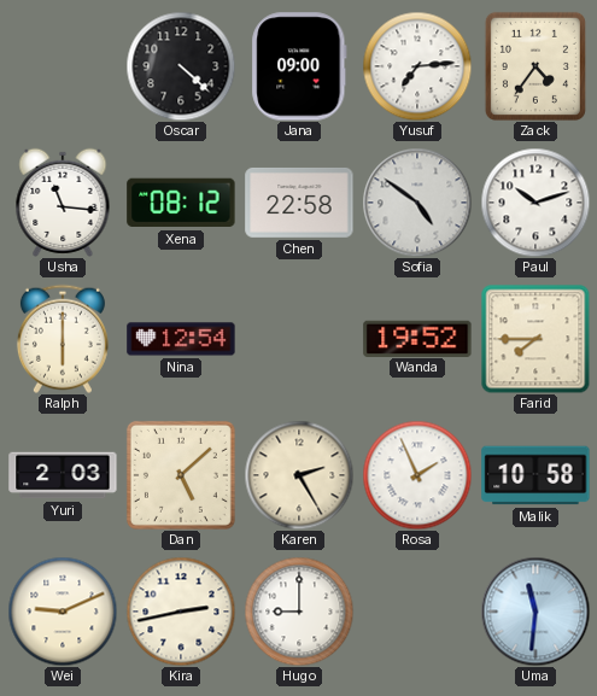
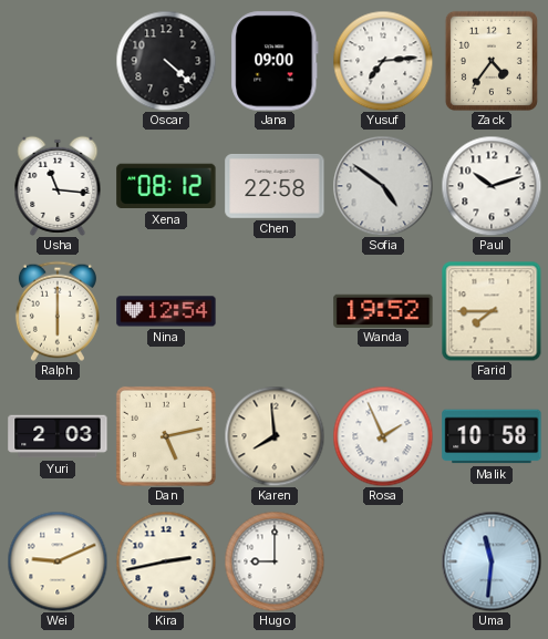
Dan: 5:08 -> 5:13 (166, 436)
Karen: 2:25 -> 7:59 (275, 436)
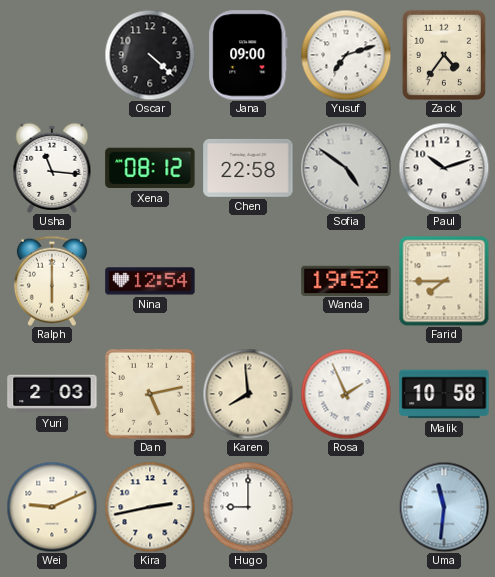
Yusuf: 7:14 -> 7:12 (346, 55)
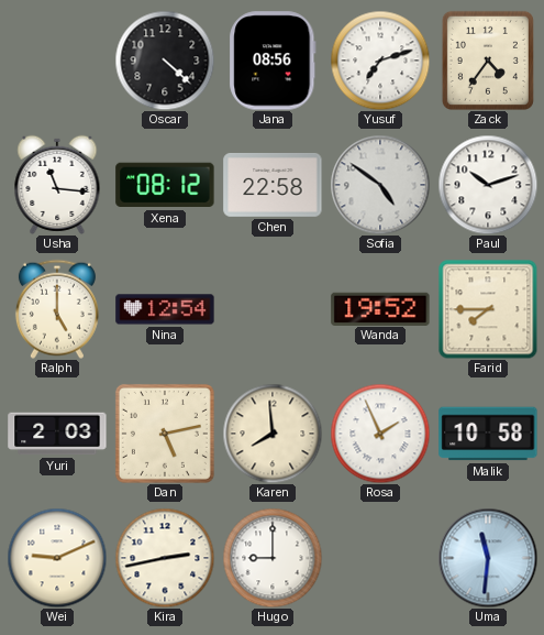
Jana: 09:00 -> 08:56 (273, 61)
Ralph: 6:00 -> 5:00 (57, 309)
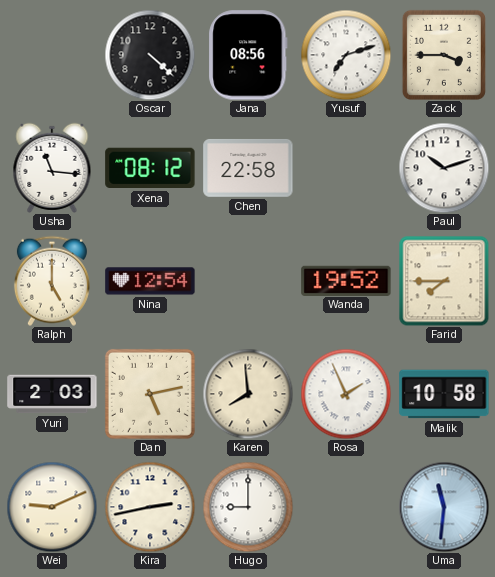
Zack: 4:36 -> 3:45 (444, 55)
Sofia: 4:51 -> none (380, 185)
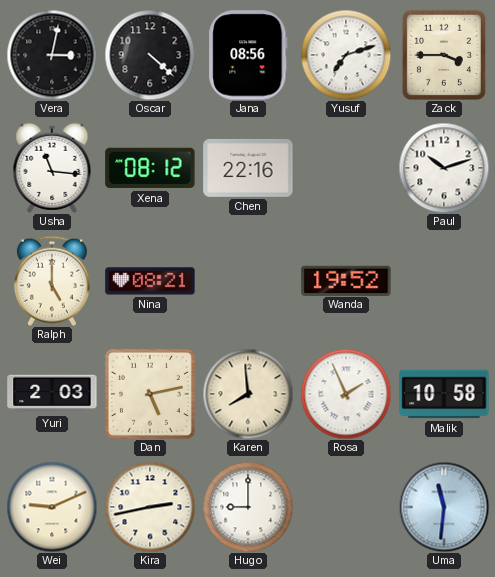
Vera: none -> 3:02 (52, 55)
Chen: 22:58 -> 22:16 (248, 168)
Nina: 12:54 -> 08:21 (150, 281)
Farid: 7:45 -> none (444, 281)
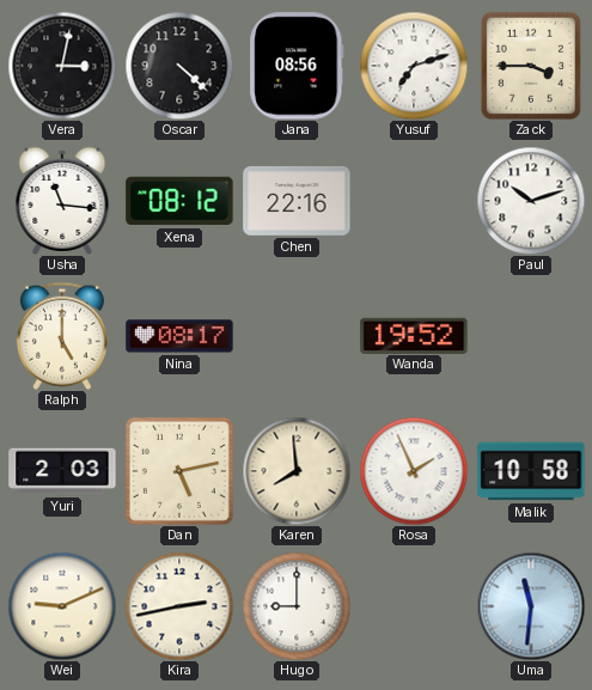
Nina: 08:21 -> 08:17 (179, 336)
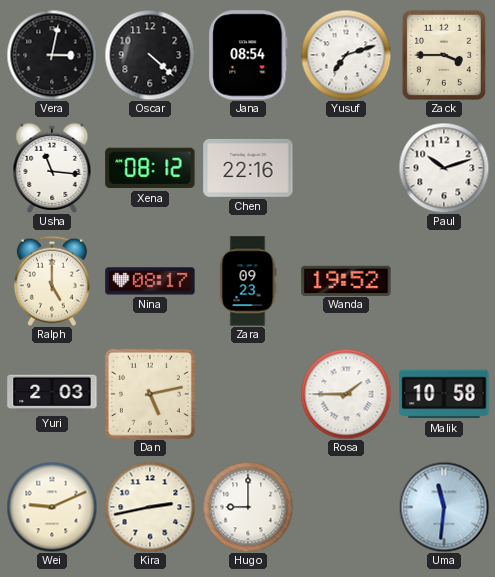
Jana: 08:56 -> 08:54 (248, 55)
Zara: none -> 09:23 (248, 281)
Karen: 7:59 -> none (297, 471)
Rosa: 1:56 -> 1:45 (346, 394)
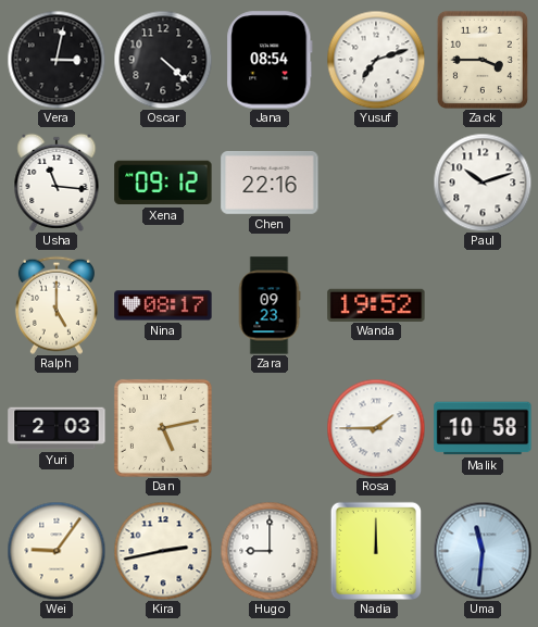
Xena: 08:12 -> 09:12 (163, 183)
Wei: 9:11 -> 9:06 (57, 551)
Nadia: none -> 12:00 (376, 550)
